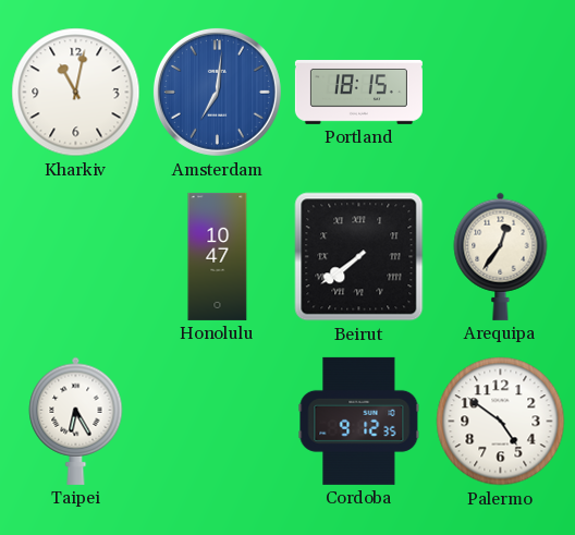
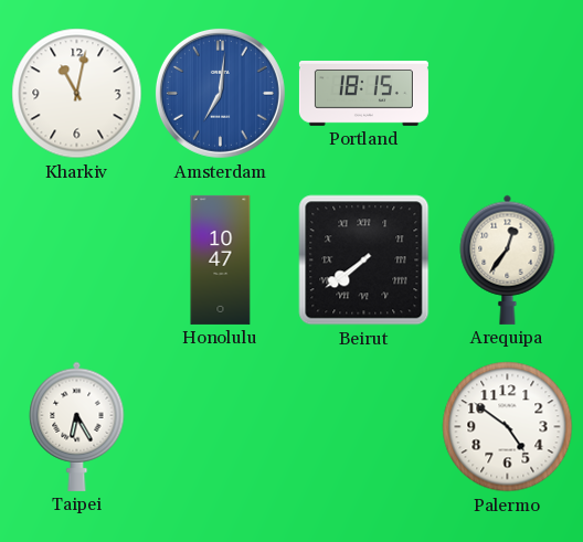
Cordoba: 9:12 -> none (359, 421)
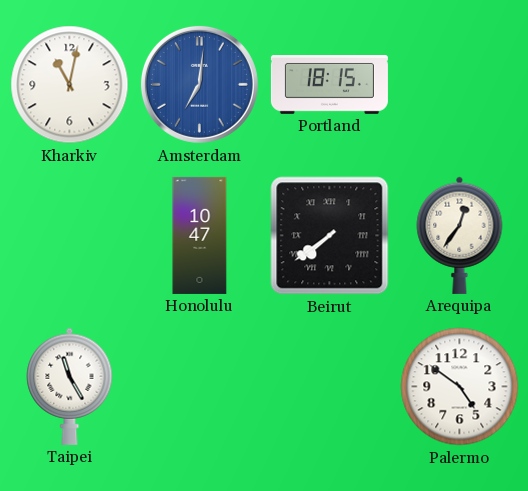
Taipei: 6:25 -> 11:25 (70, 386)
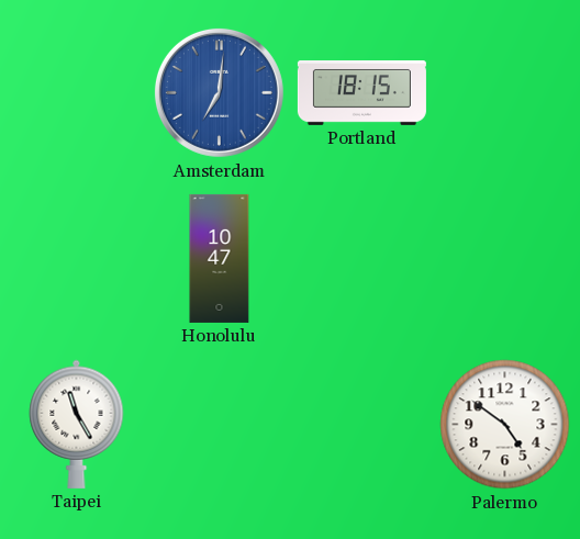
Kharkiv: 11:02 -> none (70, 85)
Beirut: 7:39 -> none (330, 236)
Arequipa: 12:36 -> none (460, 235)
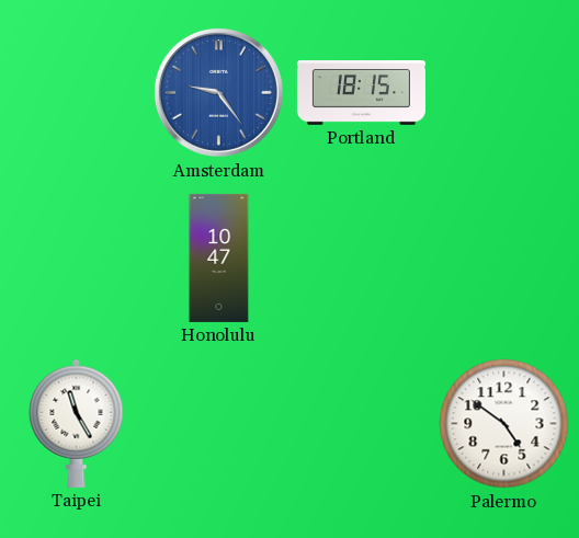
Amsterdam: 7:01 -> 9:24 (218, 92)
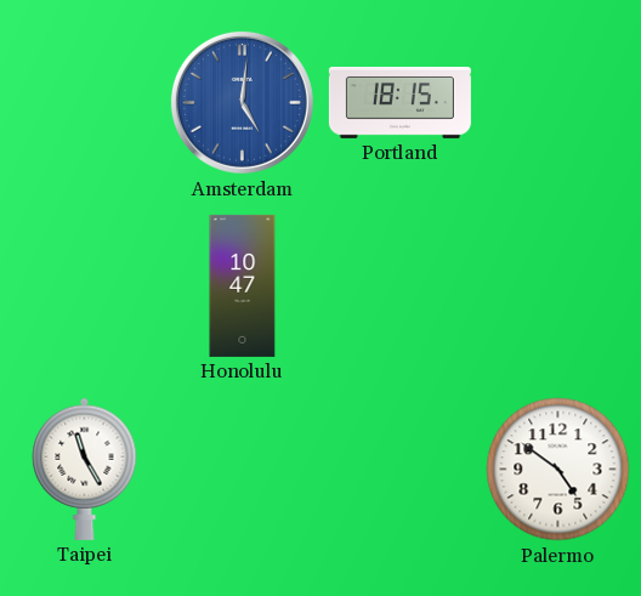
Amsterdam: 9:24 -> 5:01 (242, 102)
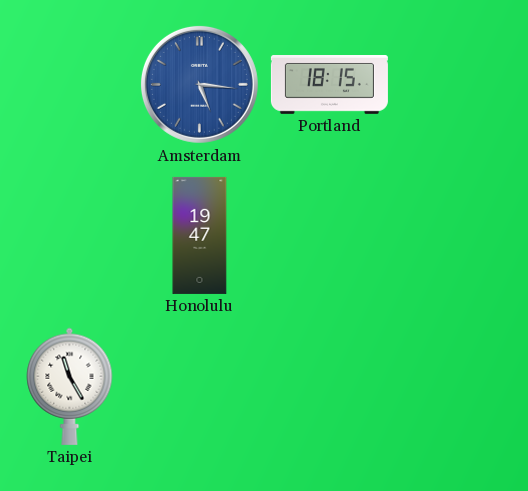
Amsterdam: 5:01 -> 5:16 (199, 84)
Honolulu: 10:47 -> 19:47 (200, 235)
Palermo: 4:51 -> none (558, 470)
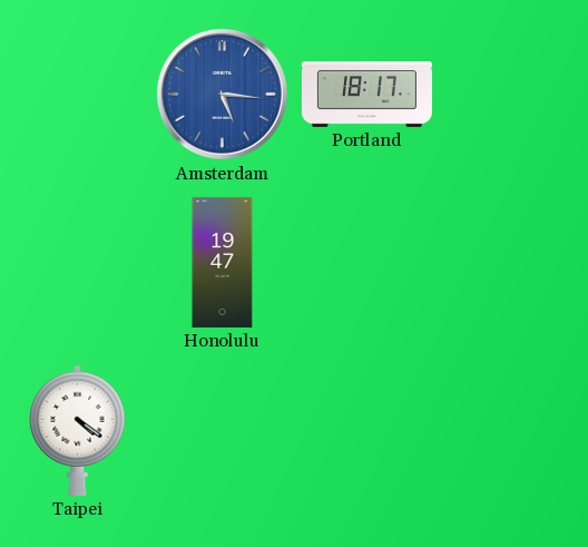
Portland: 18:15 -> 18:17 (366, 95)
Taipei: 11:25 -> 4:21 (78, 430)
